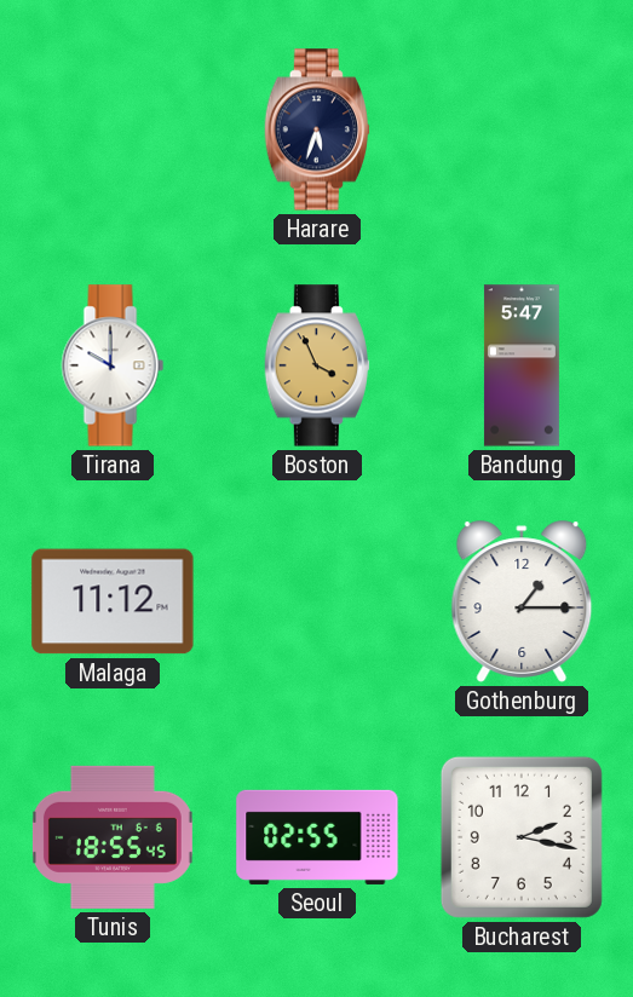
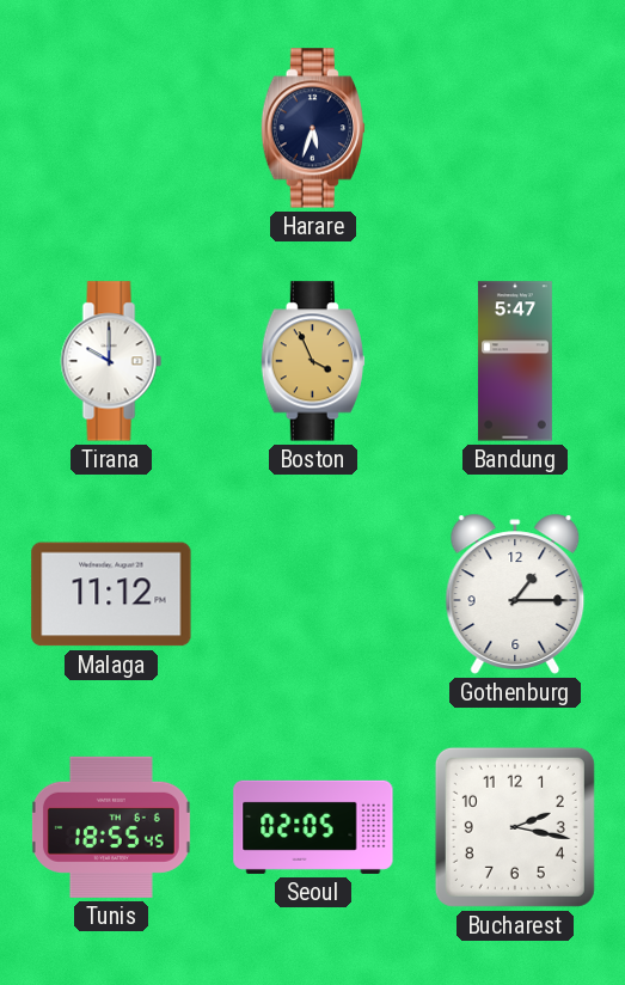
Seoul: 02:55 -> 02:05 (313, 827)
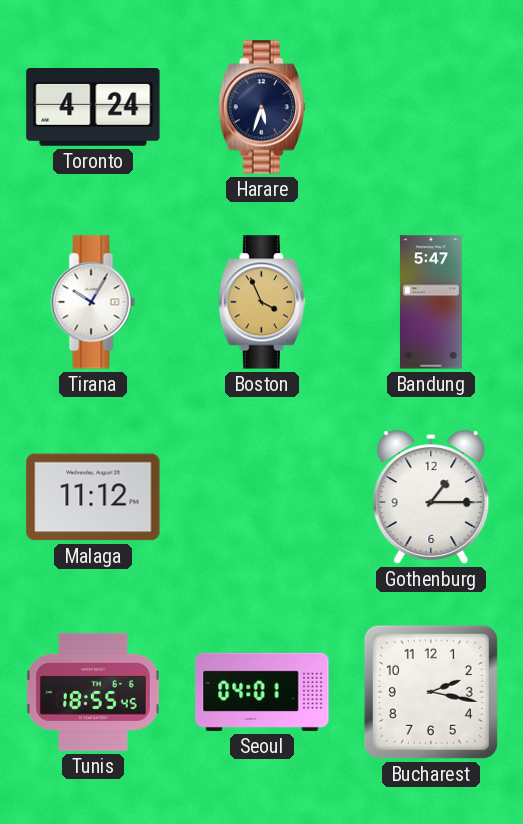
Toronto: none -> 4:24 (93, 108)
Tirana: 10:00 -> 10:05 (93, 302)
Seoul: 02:05 -> 04:01 (262, 692)
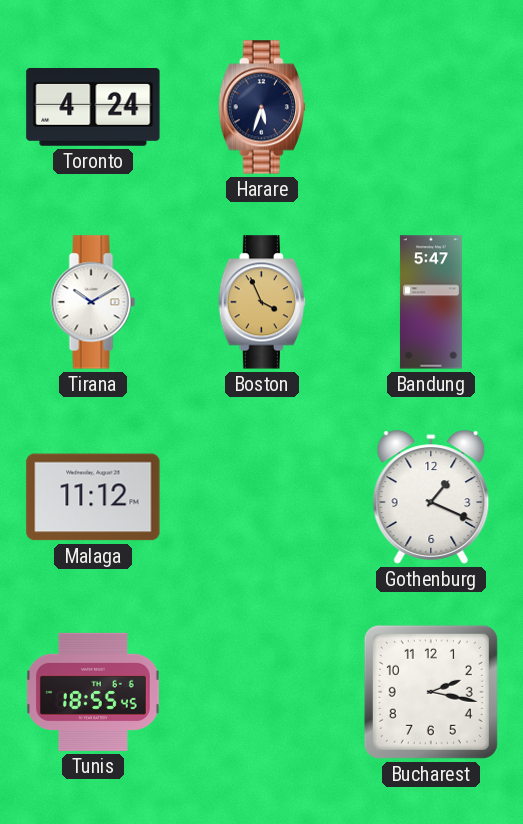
Tirana: 10:05 -> 10:10 (93, 302)
Gothenburg: 1:15 -> 1:19 (431, 497)
Seoul: 04:01 -> none (262, 692)
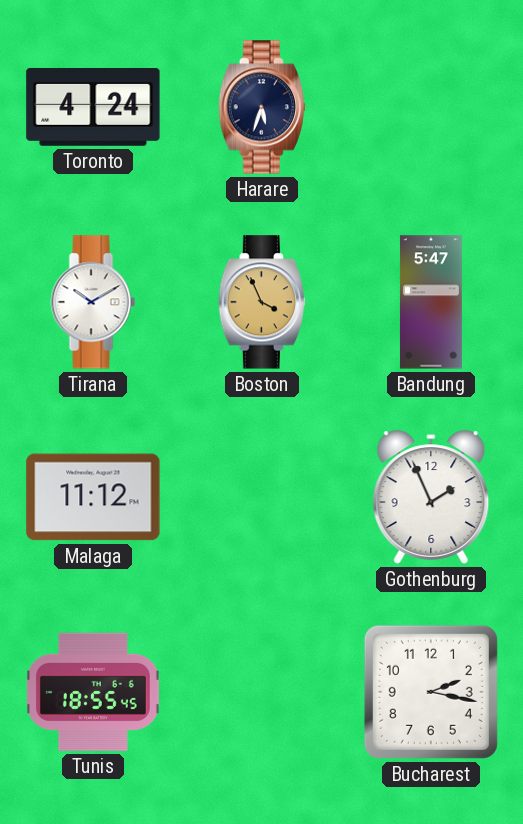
Gothenburg: 1:19 -> 1:56 (431, 497)
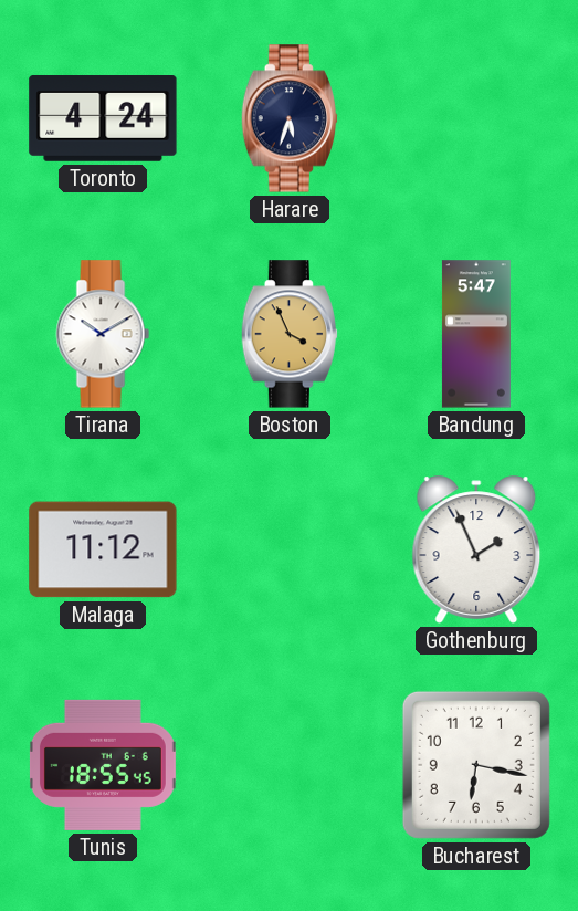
Bucharest: 2:17 -> 6:17 (476, 765)
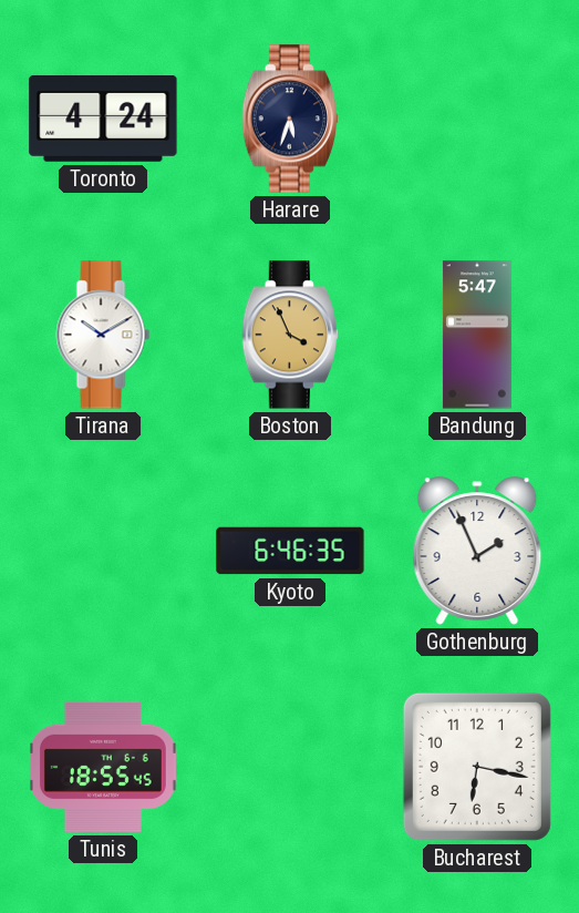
Malaga: 11:12 -> none (103, 549)
Kyoto: none -> 6:46 (290, 551)
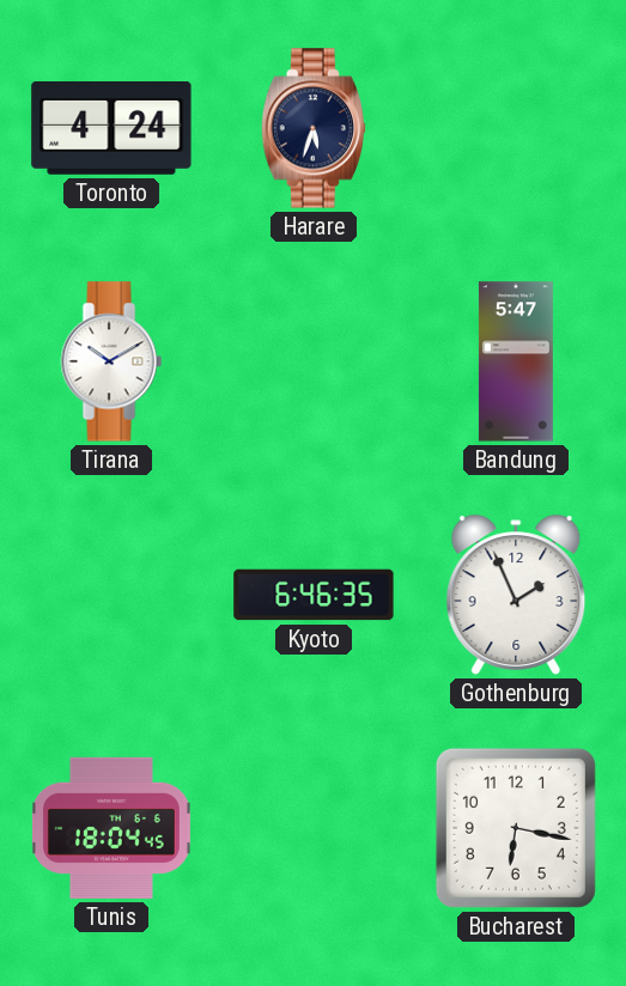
Boston: 3:56 -> none (290, 335)
Tunis: 18:55 -> 18:04 (111, 828)
